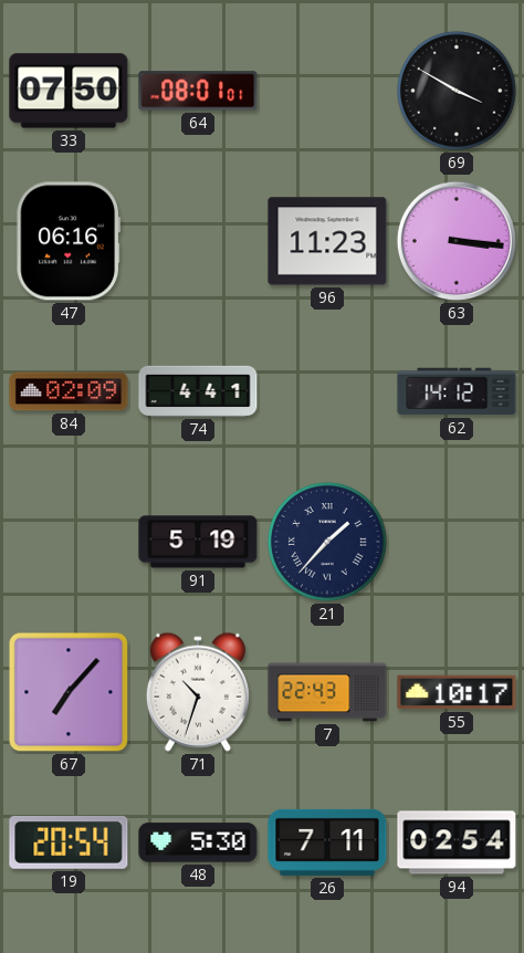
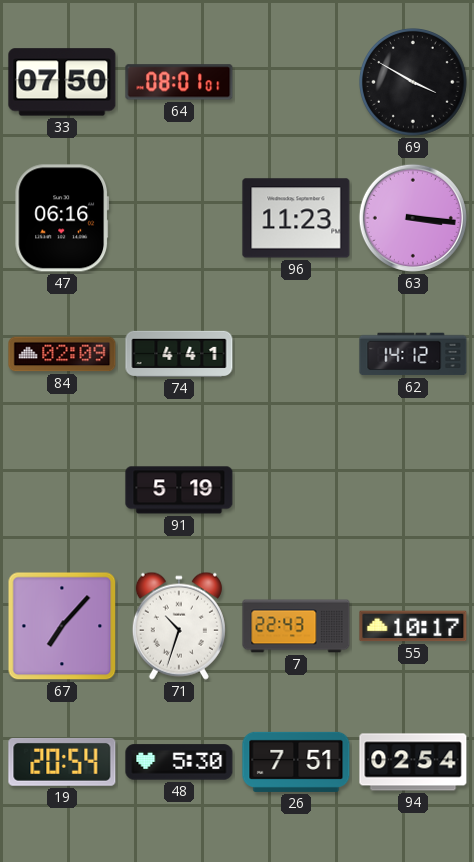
21: 1:37 -> none (327, 542)
26: 7:11 -> 7:51 (296, 762)
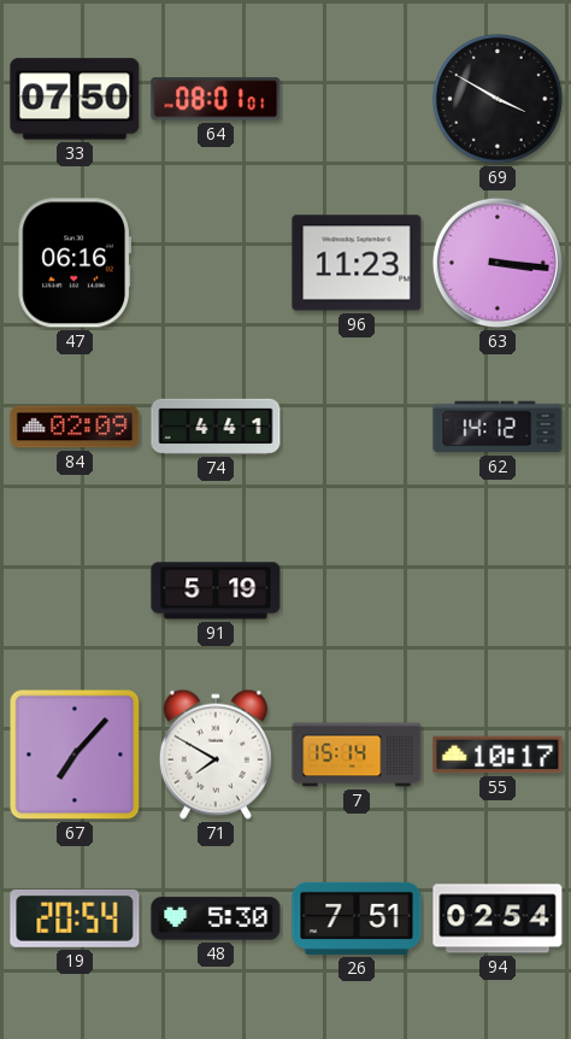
71: 10:33 -> 7:50 (216, 755)
7: 22:43 -> 15:14 (357, 755)
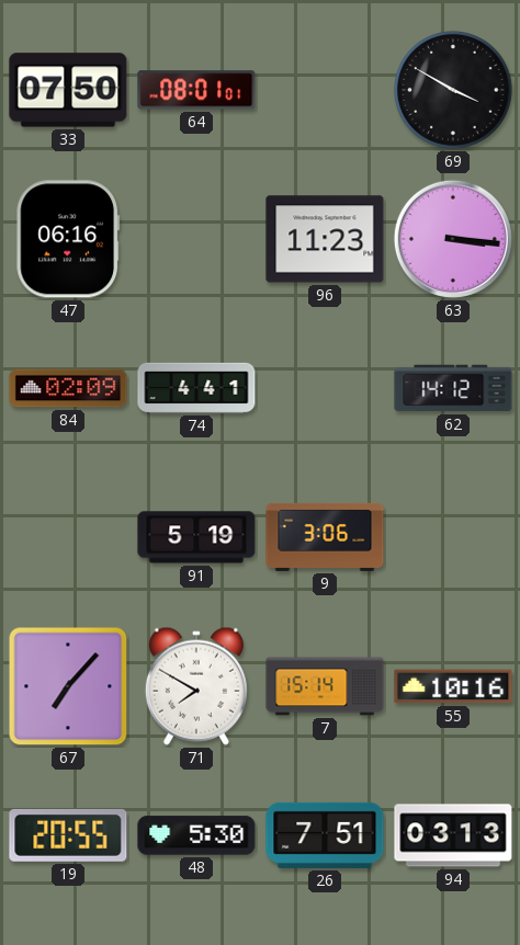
9: none -> 3:06 (325, 537)
55: 10:17 -> 10:16 (453, 686)
19: 20:54 -> 20:55 (68, 835)
94: 02:54 -> 03:13 (453, 835)
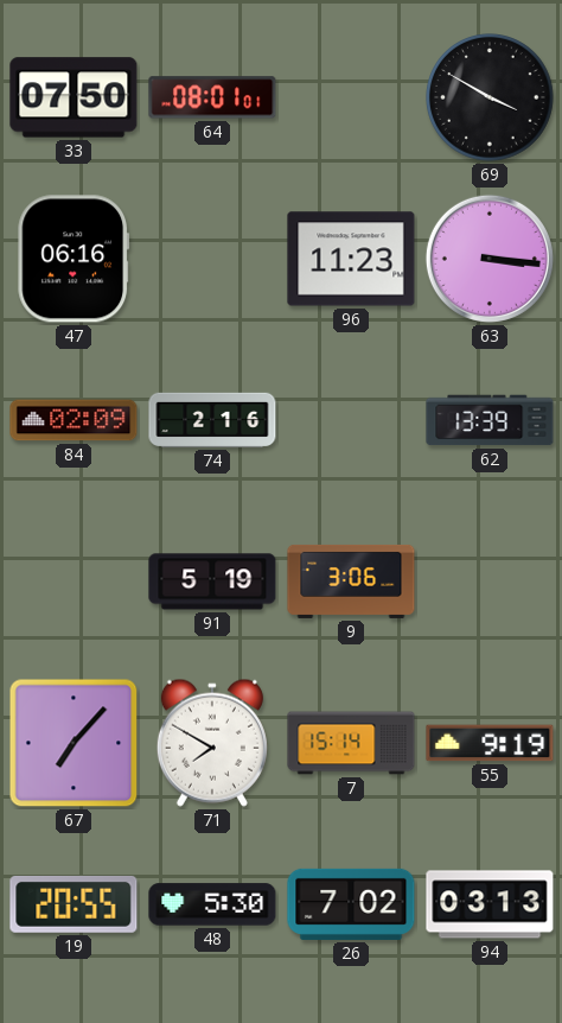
74: 4:41 -> 2:16 (212, 420)
62: 14:12 -> 13:39 (490, 420)
55: 10:16 -> 9:19 (490, 743)
26: 7:51 -> 7:02 (351, 904)
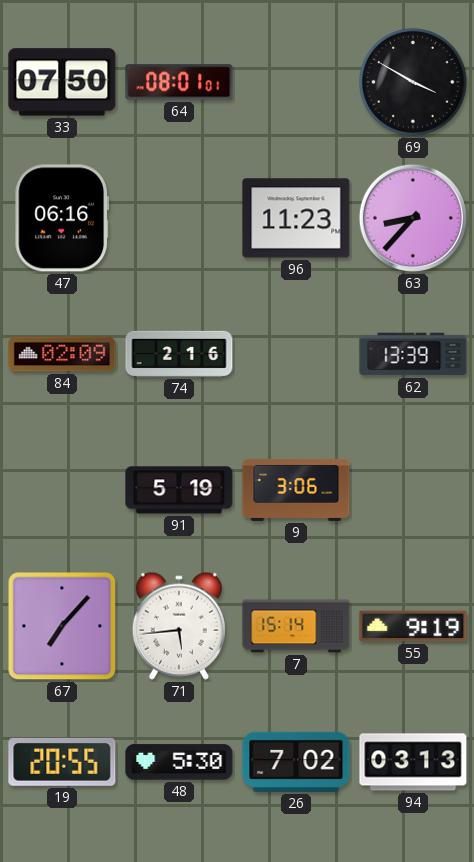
63: 3:16 -> 8:37 (413, 218)
71: 7:50 -> 5:44 (179, 626)
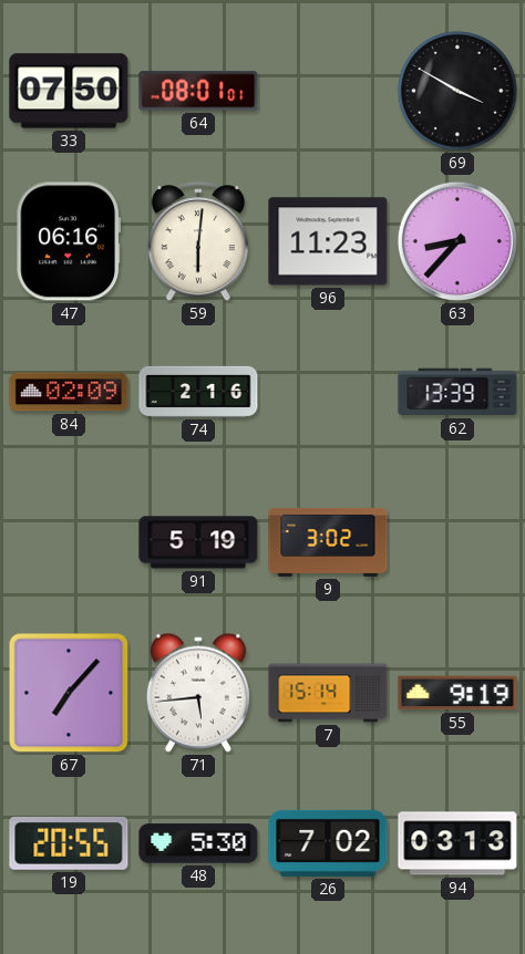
59: none -> 6:01 (198, 242)
9: 3:06 -> 3:02 (328, 542)
